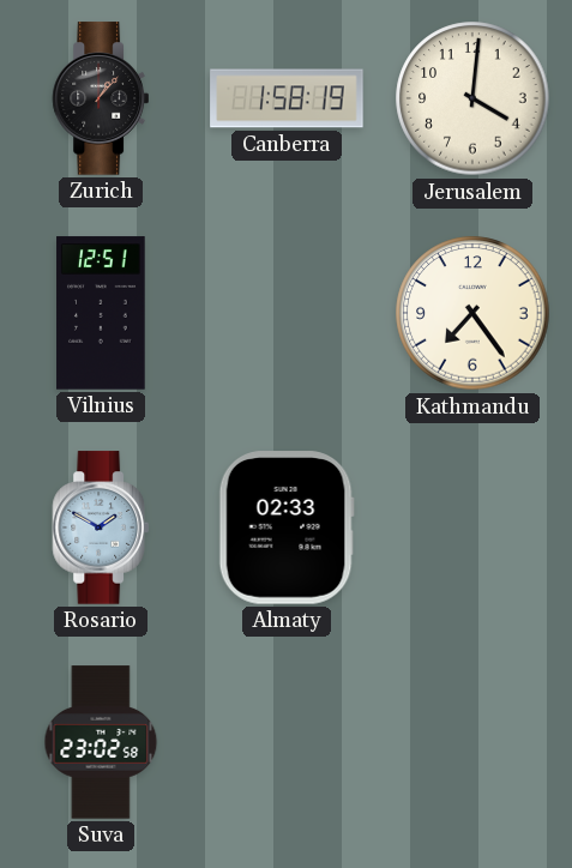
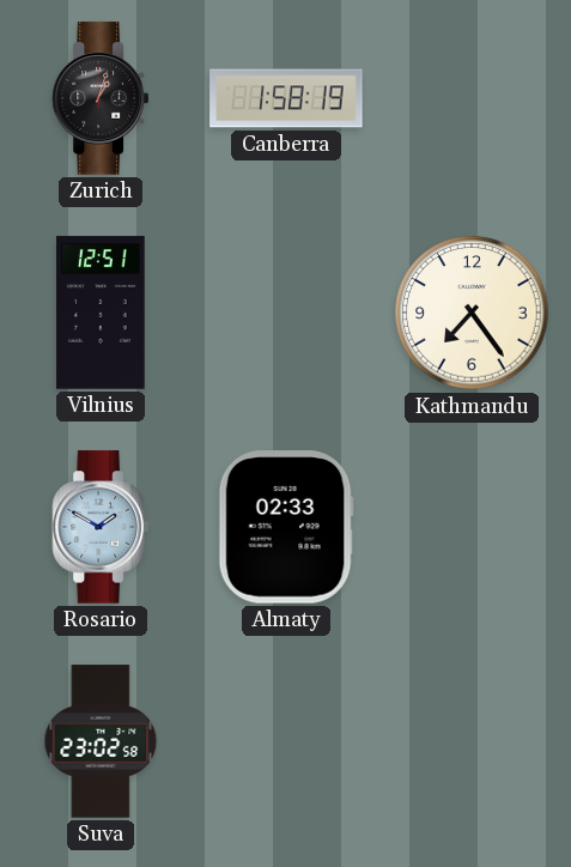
Zurich: 1:07 -> 1:03 (99, 98)
Jerusalem: 4:01 -> none (472, 98)
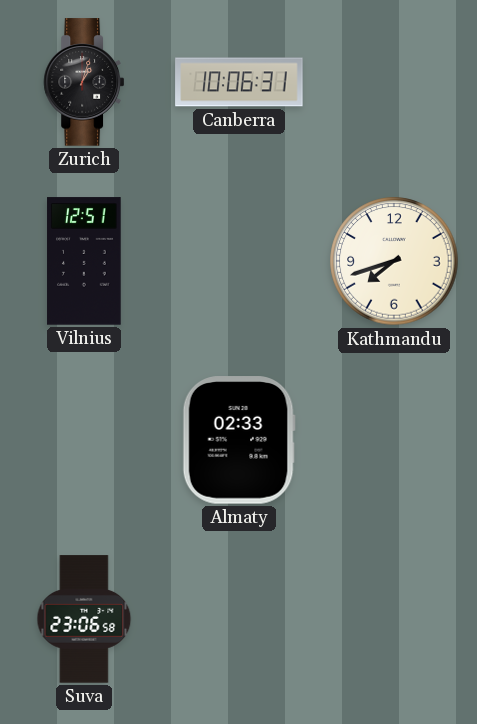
Canberra: 1:58 -> 10:06 (239, 82)
Kathmandu: 7:24 -> 7:42 (394, 261)
Rosario: 1:50 -> none (99, 527)
Suva: 23:02 -> 23:06 (84, 619)
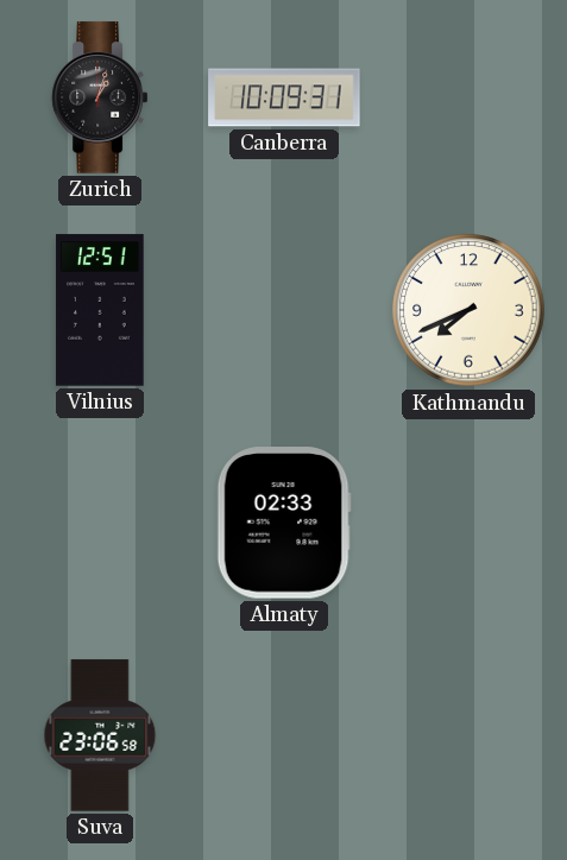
Canberra: 10:06 -> 10:09 (284, 97)
Kathmandu: 7:42 -> 7:41 (468, 310)
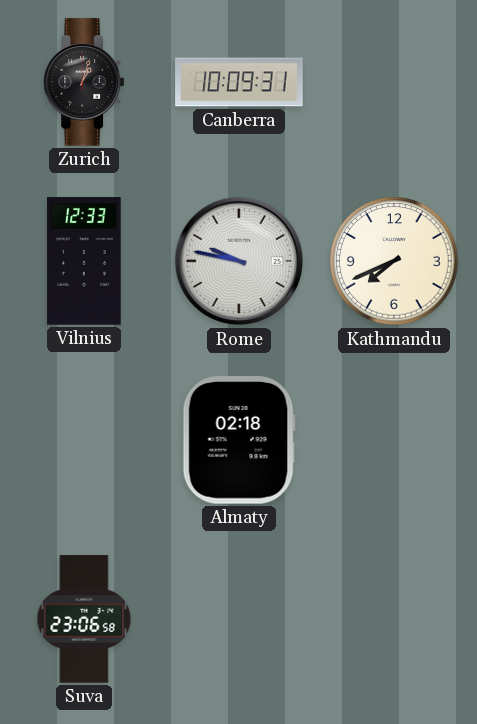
Vilnius: 12:51 -> 12:33 (84, 261)
Rome: none -> 9:47 (239, 261)
Almaty: 02:33 -> 02:18 (239, 440)
